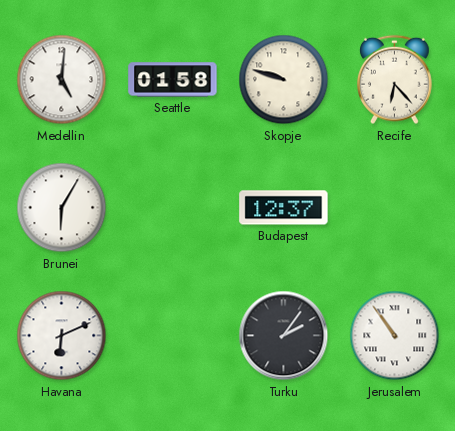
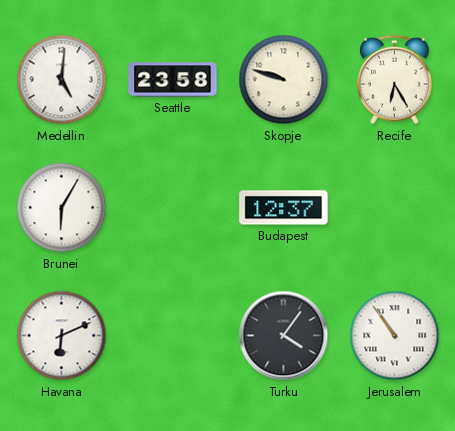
Seattle: 01:58 -> 23:58 (173, 80)
Recife: 6:23 -> 6:25 (395, 80)
Turku: 2:06 -> 4:06 (284, 336)
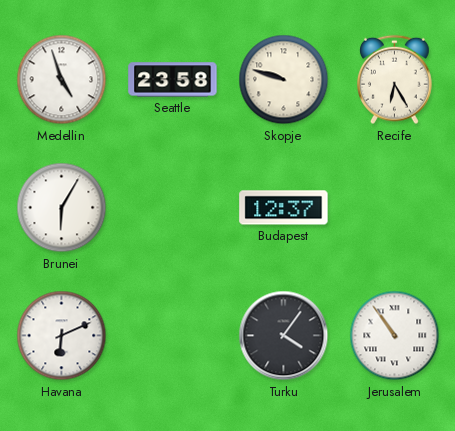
Medellin: 5:01 -> 4:57 (62, 80)
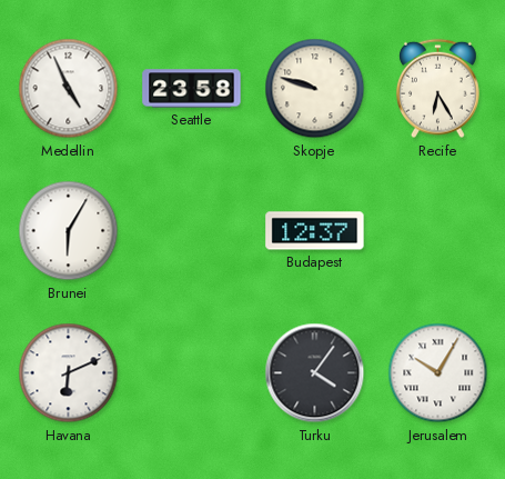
Medellin: 4:57 -> 4:56 (69, 89)
Jerusalem: 10:54 -> 10:05 (438, 373)
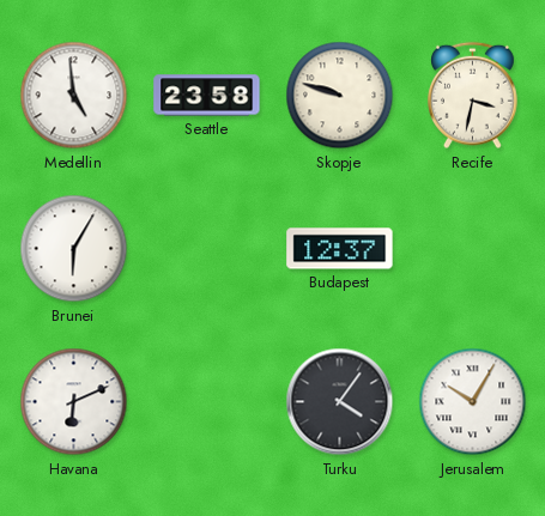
Medellin: 4:56 -> 4:59 (74, 96)
Recife: 6:25 -> 3:32 (473, 96)
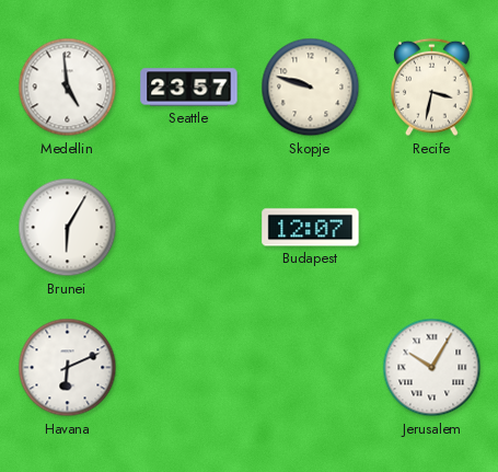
Seattle: 23:58 -> 23:57 (189, 88)
Budapest: 12:37 -> 12:07 (311, 228)
Turku: 4:06 -> none (340, 402)
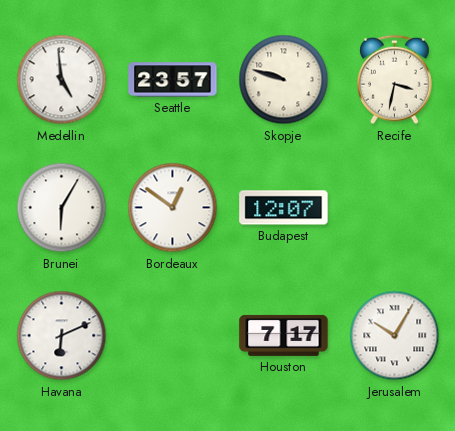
Bordeaux: none -> 12:51 (173, 208)
Houston: none -> 7:17 (284, 335)
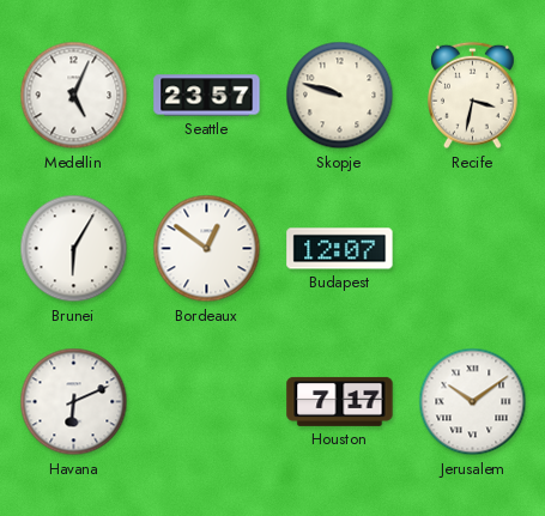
Medellin: 4:59 -> 5:04 (74, 96)
Jerusalem: 10:05 -> 10:09 (473, 402)
